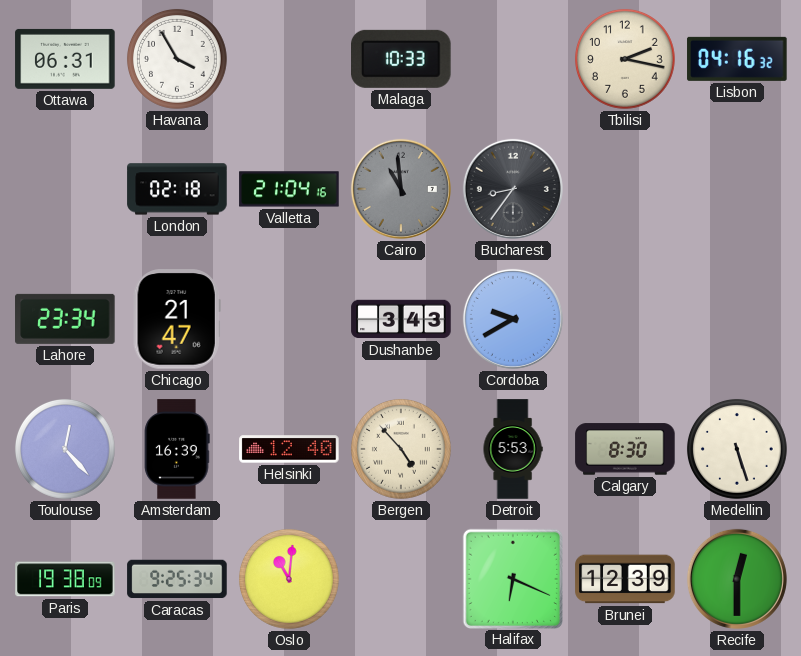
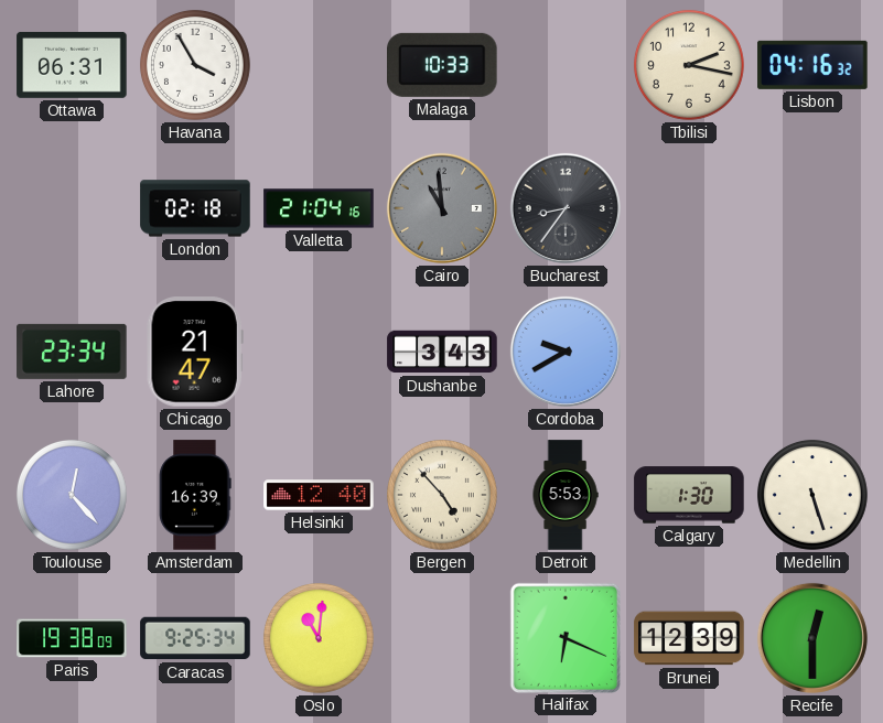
Calgary: 8:30 -> 1:30 (689, 495)
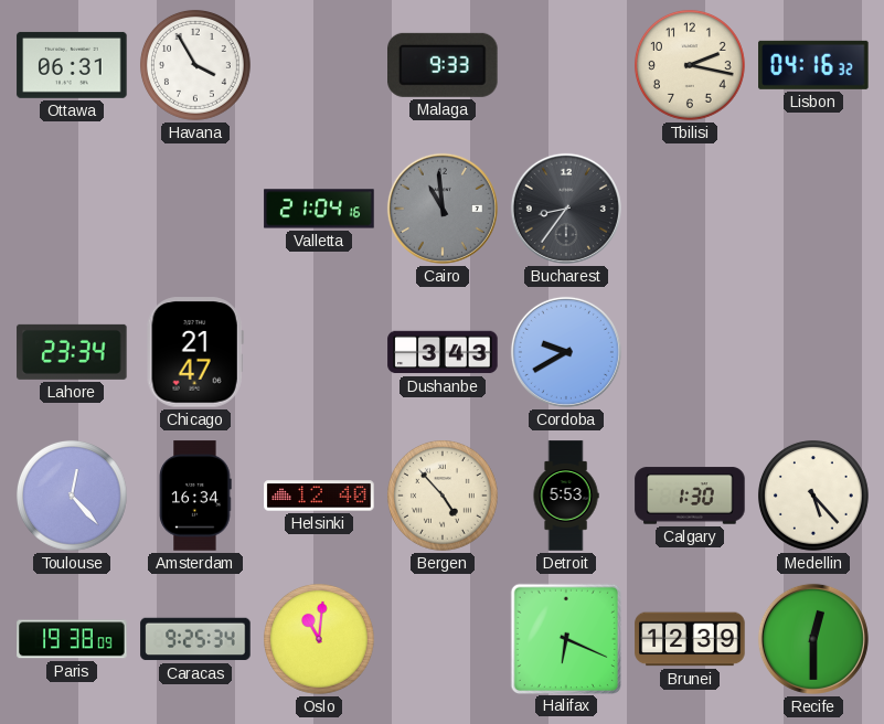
Malaga: 10:33 -> 9:33 (444, 65)
London: 02:18 -> none (195, 208)
Amsterdam: 16:39 -> 16:34 (195, 496)
Medellin: 5:27 -> 5:23 (813, 496)
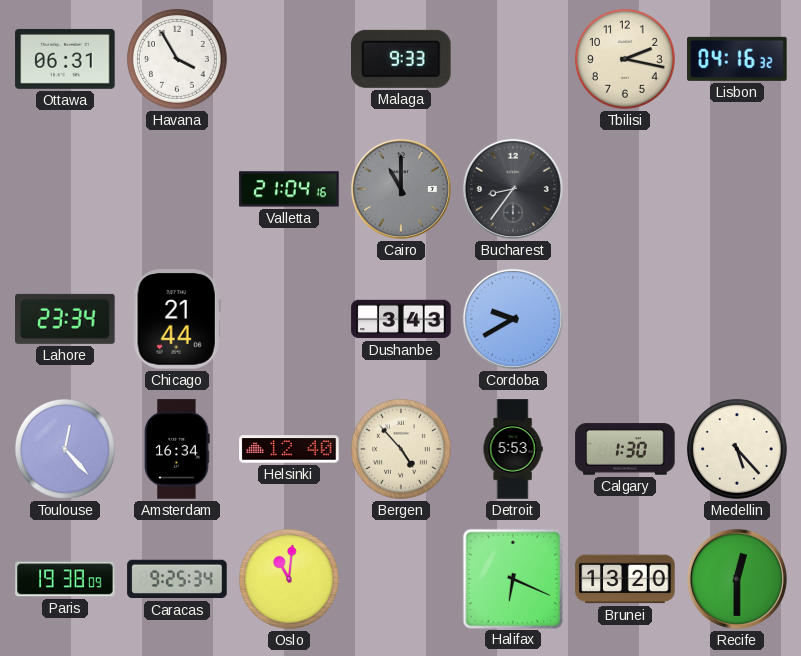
Cairo: 10:59 -> 11:00 (401, 189)
Chicago: 21:47 -> 21:44 (177, 319)
Brunei: 12:39 -> 13:20 (625, 579)
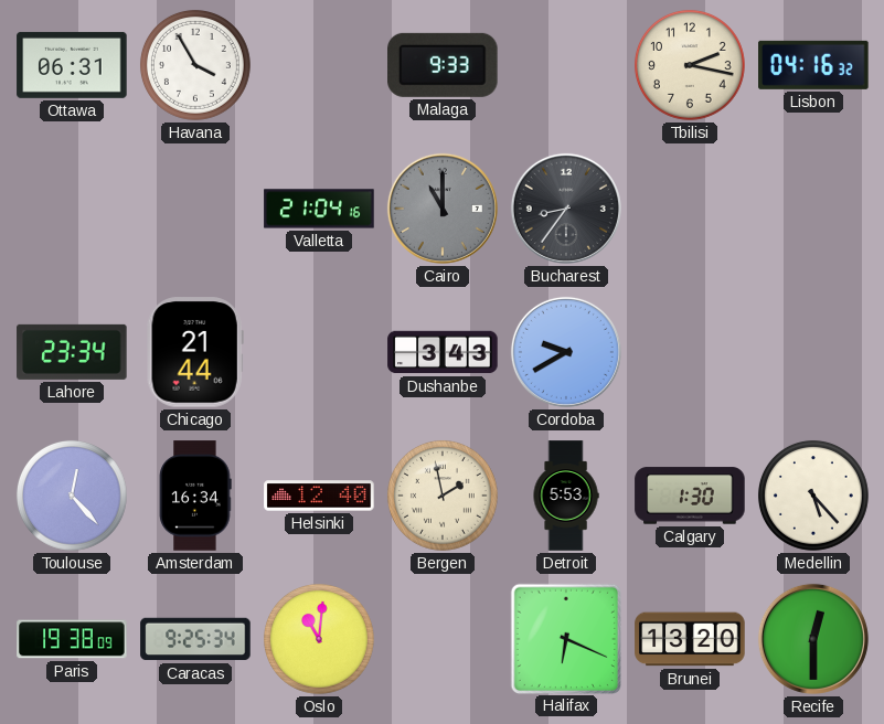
Bergen: 4:53 -> 1:58 (443, 496)
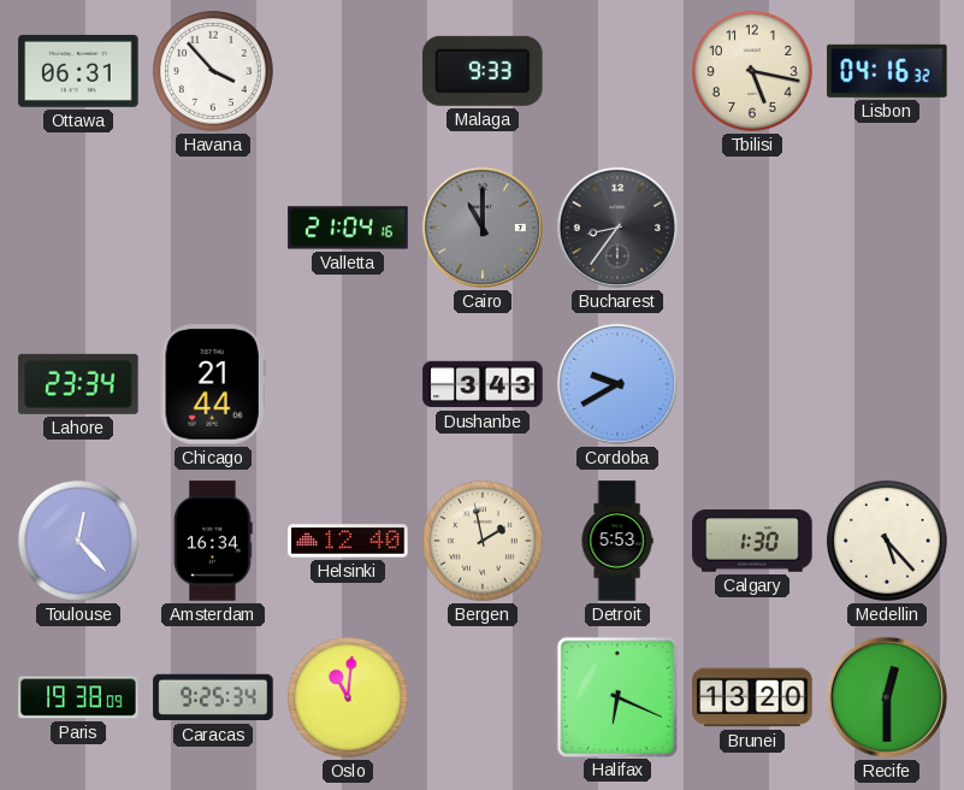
Havana: 3:55 -> 3:53 (213, 71)
Tbilisi: 2:17 -> 5:17 (752, 71)
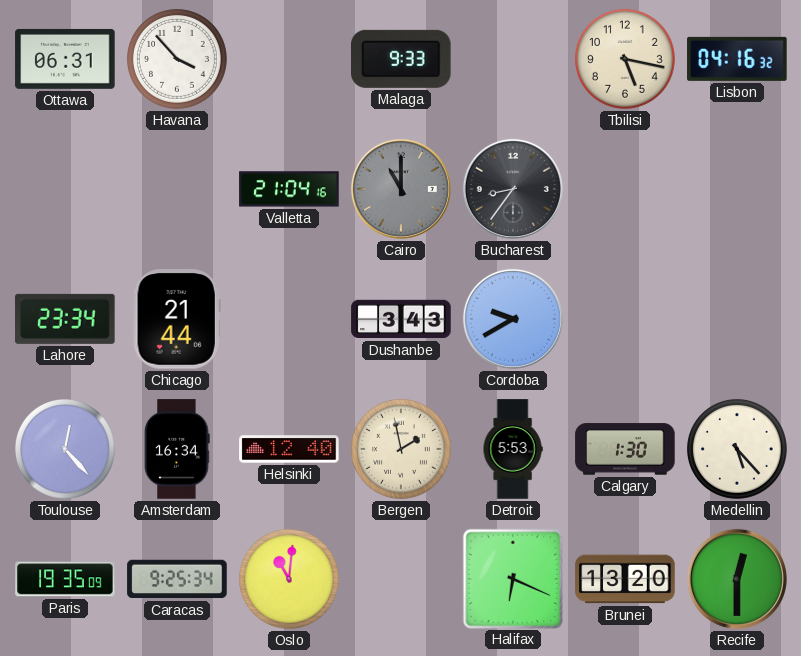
Paris: 19:38 -> 19:35 (65, 579)
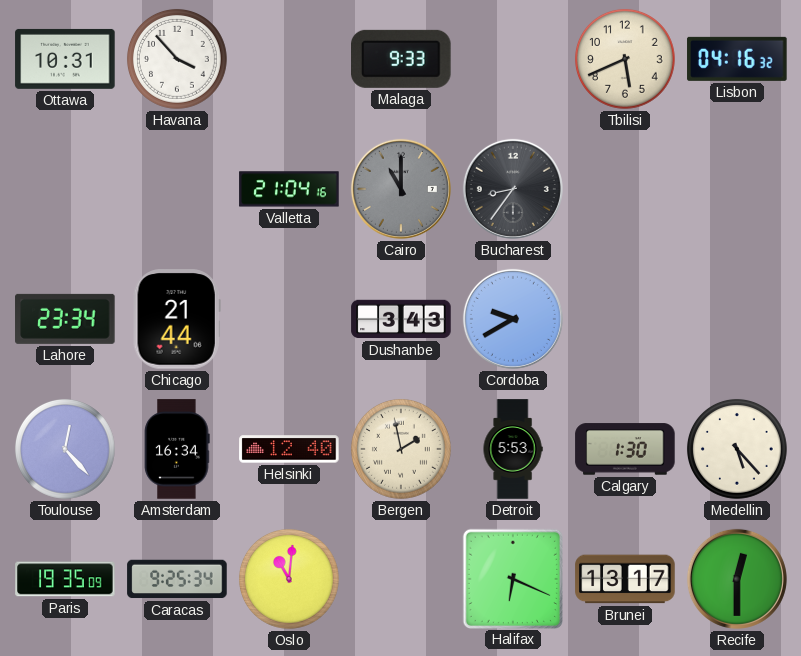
Ottawa: 06:31 -> 10:31 (65, 59)
Tbilisi: 5:17 -> 5:41 (625, 59)
Brunei: 13:20 -> 13:17 (625, 579)
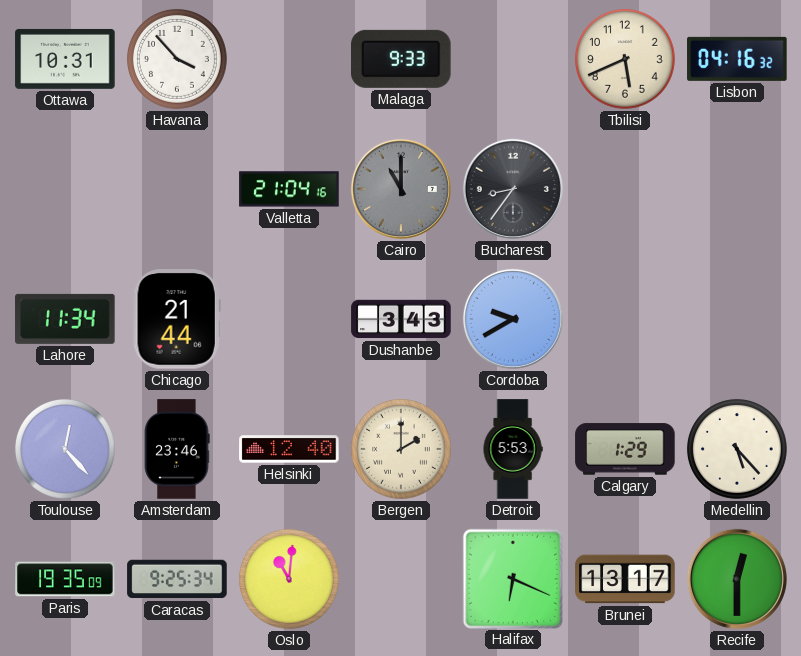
Lahore: 23:34 -> 11:34 (65, 319)
Amsterdam: 16:34 -> 23:46 (177, 449)
Bergen: 1:58 -> 2:00 (401, 449)
Calgary: 1:30 -> 1:29 (625, 449)
